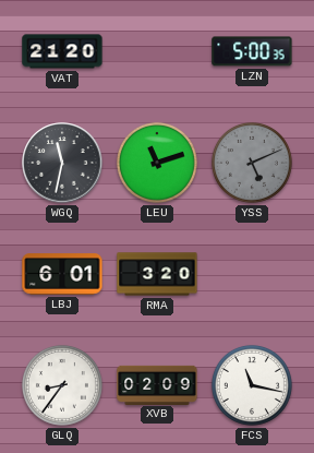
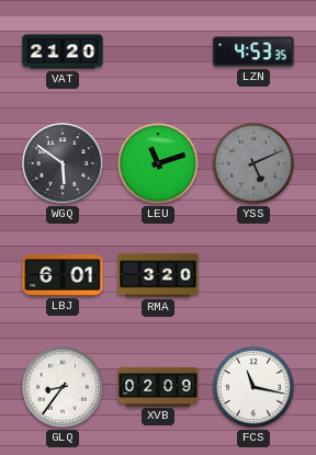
LZN: 5:00 -> 4:53 (253, 52)
WGQ: 11:32 -> 5:51 (63, 163)
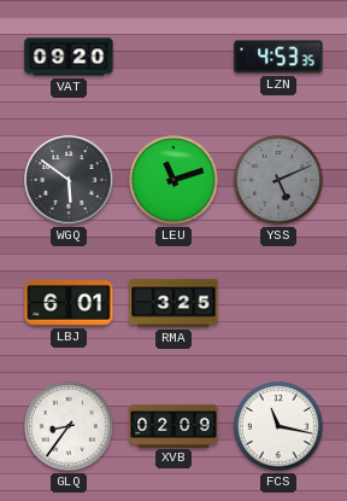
VAT: 21:20 -> 09:20 (69, 57)
RMA: 3:20 -> 3:25 (173, 303)
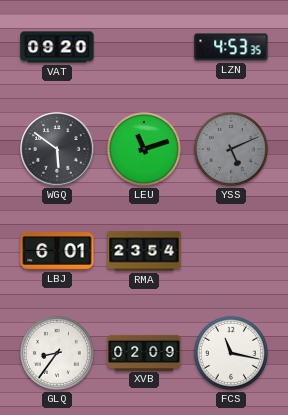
RMA: 3:25 -> 23:54 (144, 251)
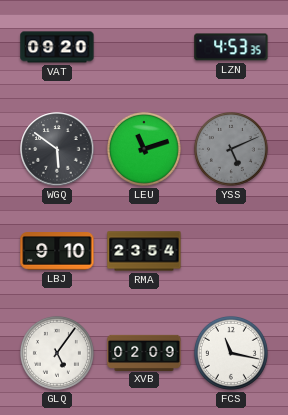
LBJ: 6:01 -> 9:10 (57, 251)
GLQ: 8:36 -> 5:06 (57, 353)
